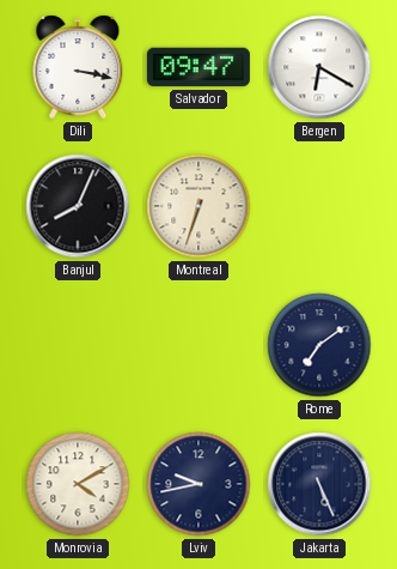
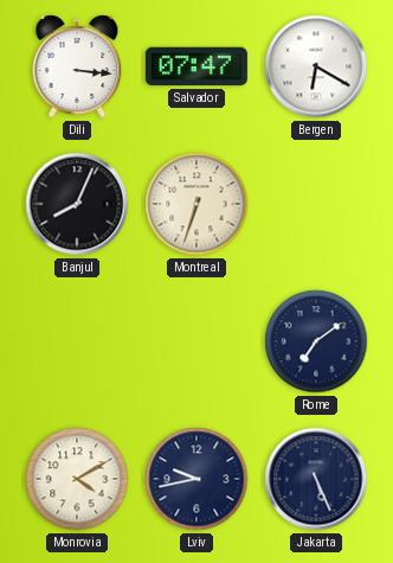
Dili: 3:17 -> 3:16 (77, 66)
Salvador: 09:47 -> 07:47 (196, 66)
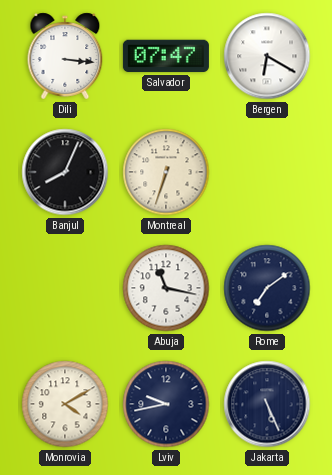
Abuja: none -> 11:17 (166, 288)
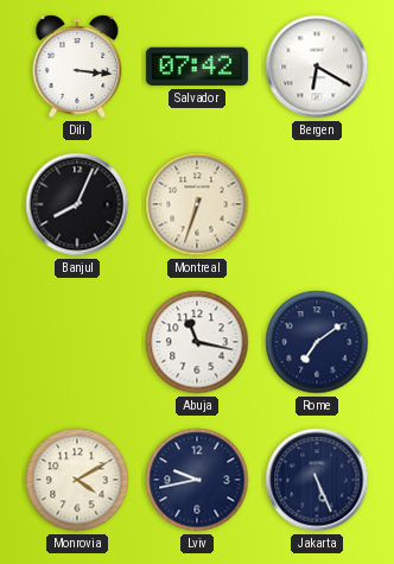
Salvador: 07:47 -> 07:42 (197, 66)
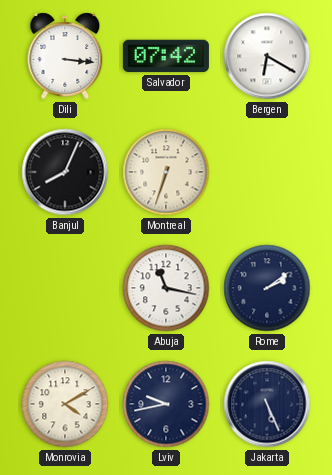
Rome: 7:09 -> 2:09 (267, 288)
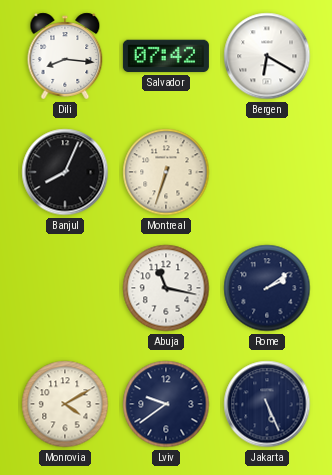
Dili: 3:16 -> 8:16 (65, 56)
Lviv: 9:43 -> 9:39 (166, 404)
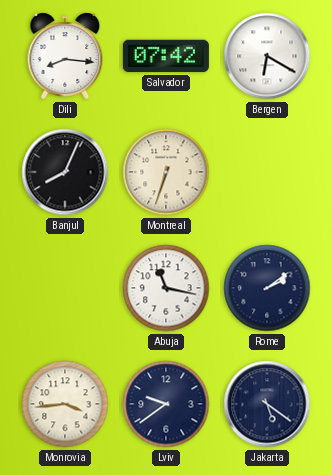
Monrovia: 4:10 -> 3:44 (65, 404)
Jakarta: 5:26 -> 5:21 (267, 404)
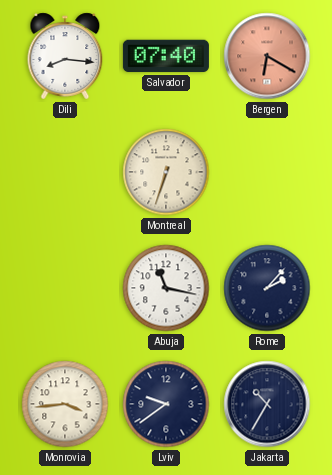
Salvador: 07:42 -> 07:40 (166, 56)
Bergen dial: white -> salmon (267, 56)
Banjul: 8:04 -> none (65, 172)
Rome: 2:09 -> 2:07 (267, 288)
Jakarta: 5:21 -> 10:35 (267, 404)
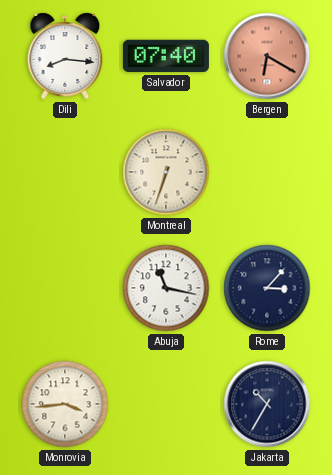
Rome: 2:07 -> 3:07 (267, 288)
Lviv: 9:39 -> none (166, 404)
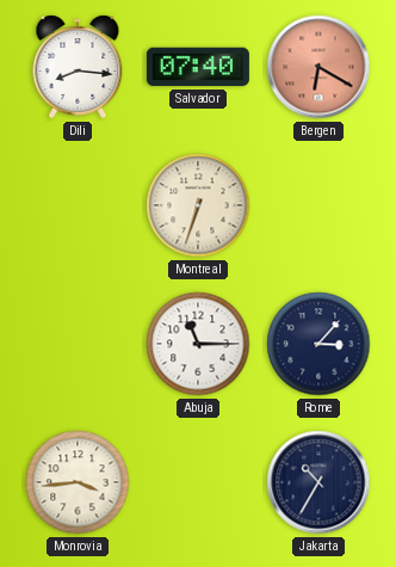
Abuja: 11:17 -> 11:15 (198, 344)
